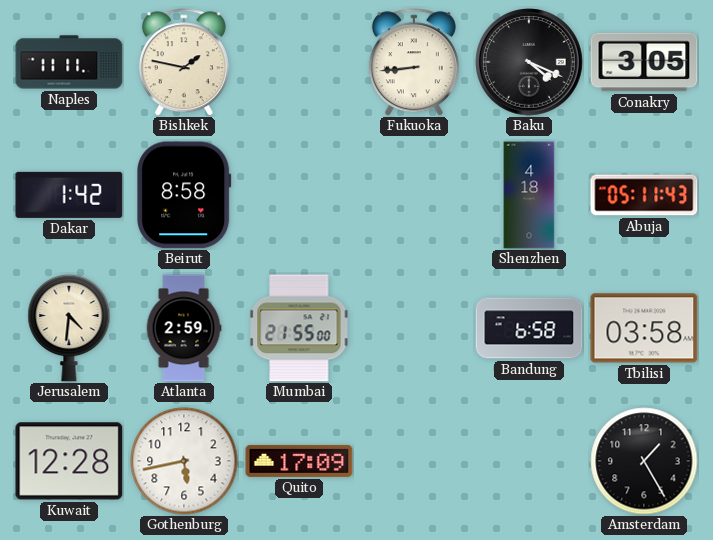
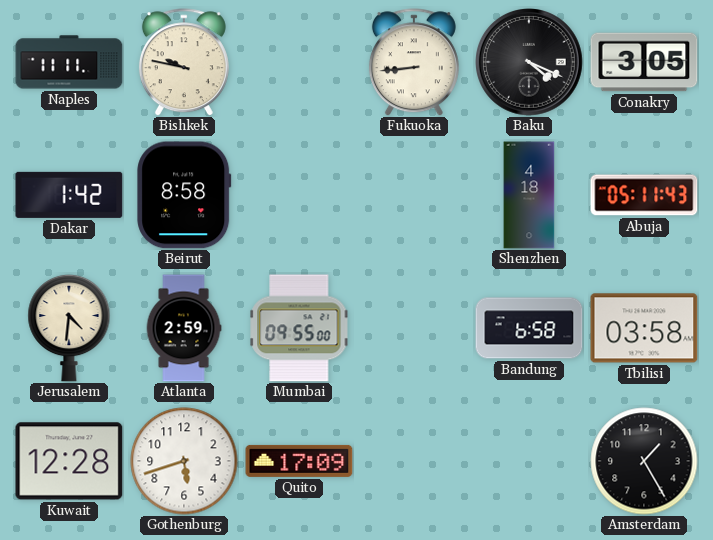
Bishkek: 1:47 -> 9:47 (184, 62)
Mumbai: 21:55 -> 09:55 (299, 328)
Gothenburg: 5:43 -> 5:42 (184, 461)
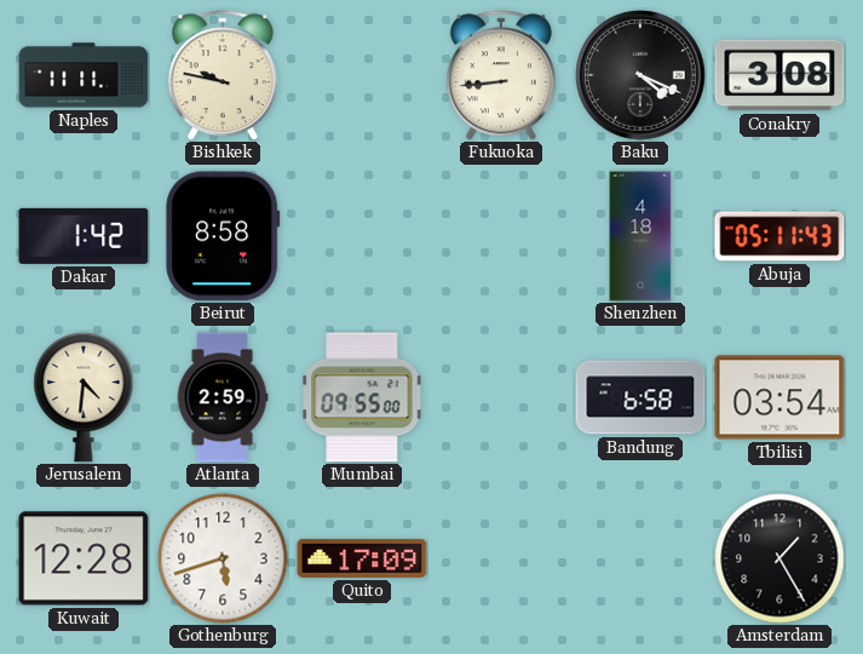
Conakry: 3:05 -> 3:08 (779, 75)
Tbilisi: 03:58 -> 03:54 (779, 397)
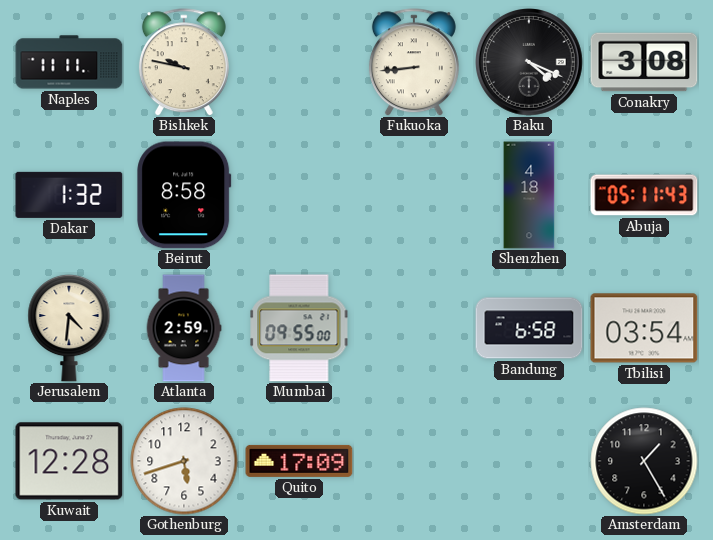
Dakar: 1:42 -> 1:32 (69, 195)
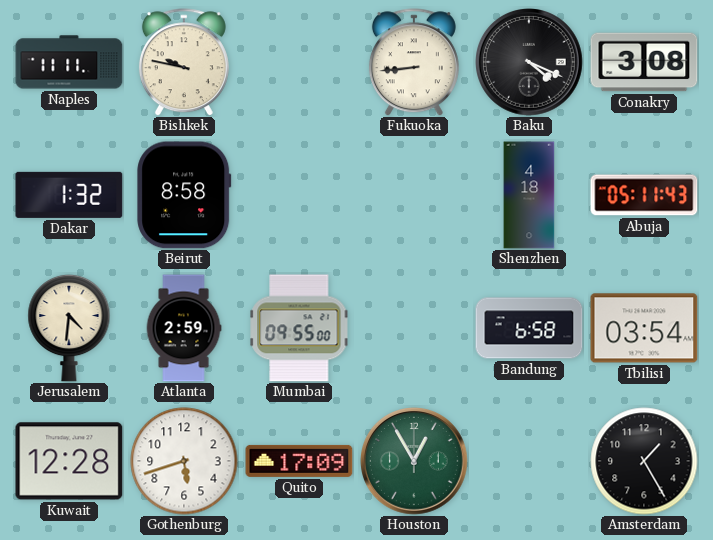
Houston: none -> 12:55 (415, 462)
